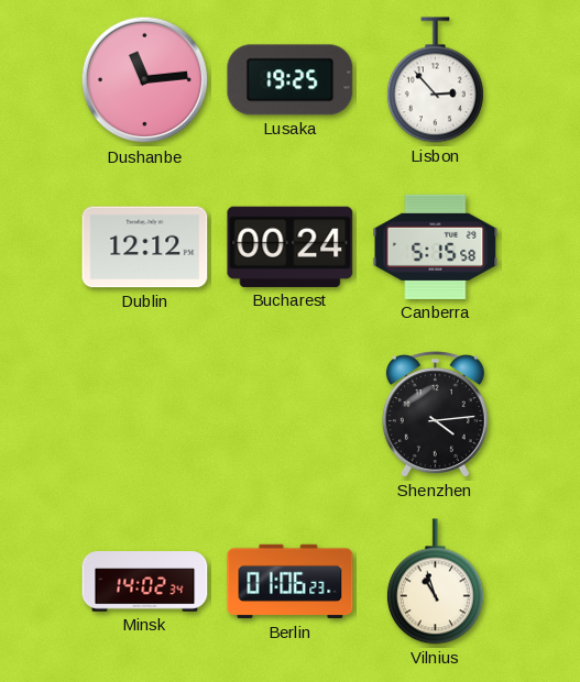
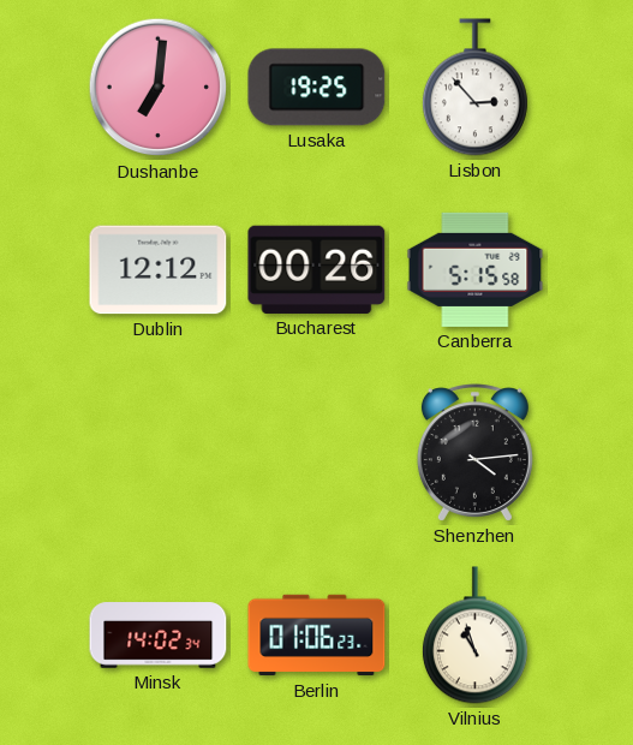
Dushanbe: 11:14 -> 7:01 (159, 88)
Bucharest: 00:24 -> 00:26 (317, 269)
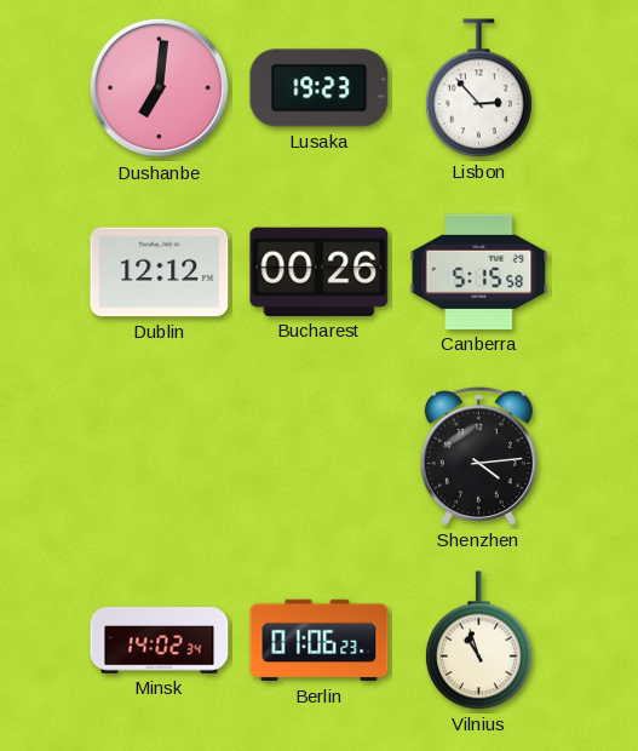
Lusaka: 19:25 -> 19:23 (320, 88)
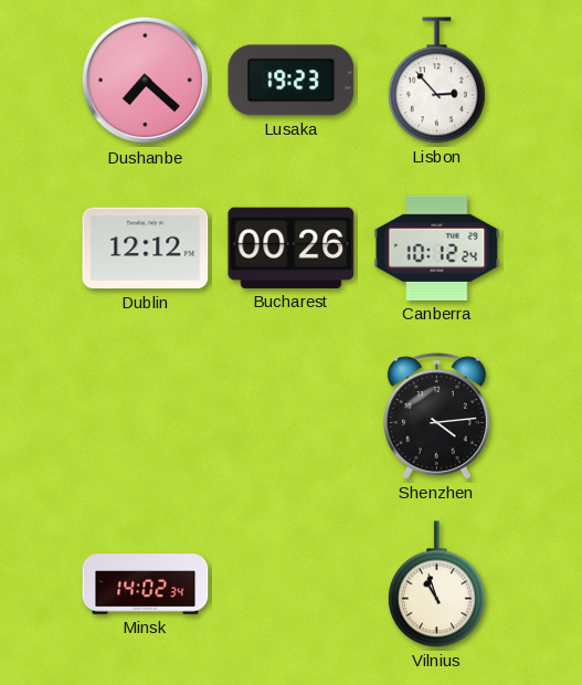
Dushanbe: 7:01 -> 7:22 (146, 81)
Canberra: 5:15 -> 10:12 (437, 247)
Berlin: 01:06 -> none (320, 641)
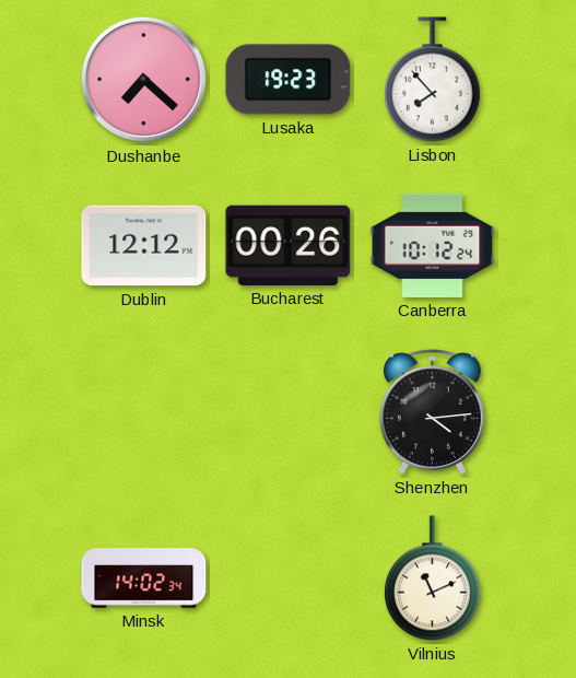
Lisbon: 2:53 -> 7:53 (432, 80)
Vilnius: 10:57 -> 11:11 (432, 578)
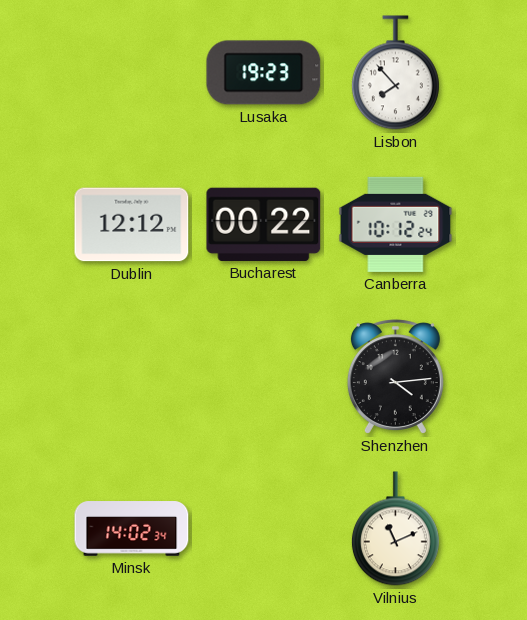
Dushanbe: 7:22 -> none (144, 80)
Bucharest: 00:26 -> 00:22 (264, 224)
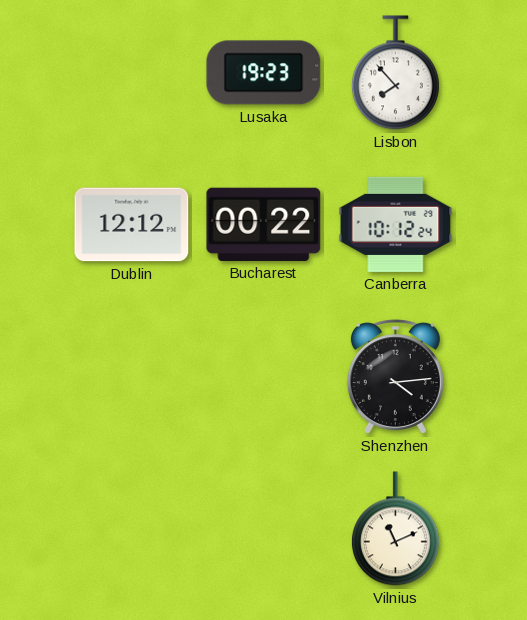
Minsk: 14:02 -> none (132, 529)
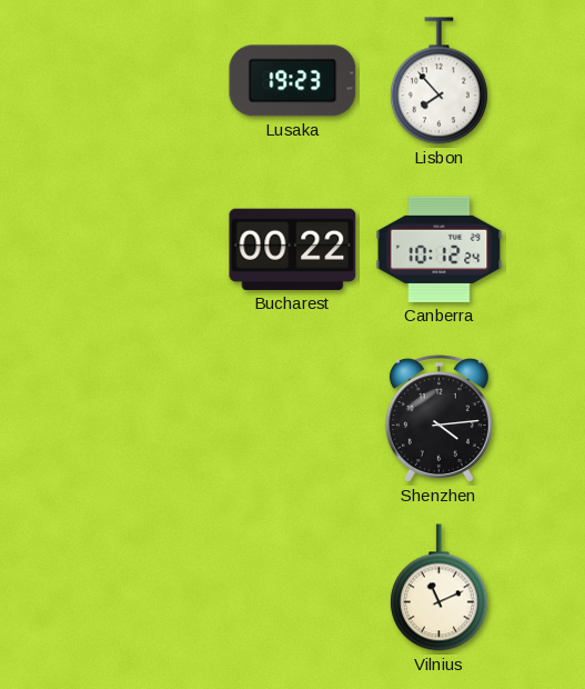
Dublin: 12:12 -> none (132, 225)
